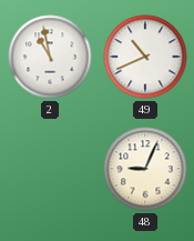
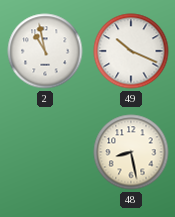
49: 10:41 -> 10:19 (131, 51)
48: 9:04 -> 8:28 (131, 152)
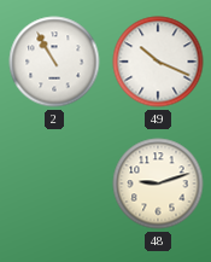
2: 10:58 -> 10:55 (54, 62)
48: 8:28 -> 9:12 (158, 184)
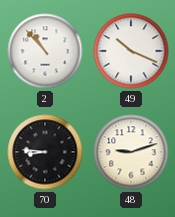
2: 10:55 -> 10:53 (45, 51)
70: none -> 8:46 (45, 152)
